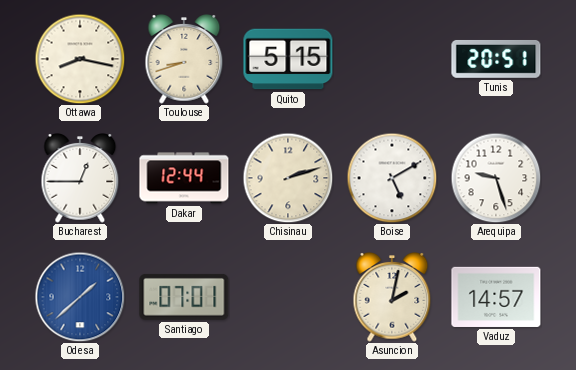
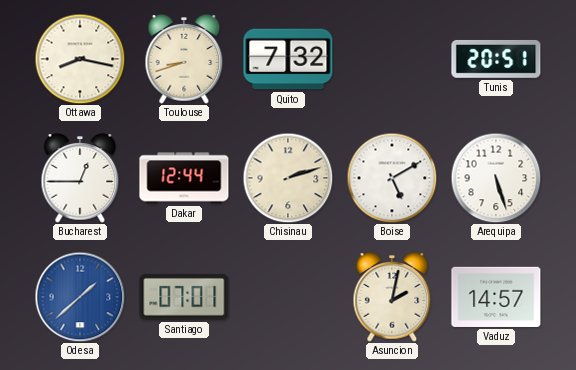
Quito: 5:15 -> 7:32 (288, 59)
Arequipa: 9:27 -> 5:27 (496, 178)
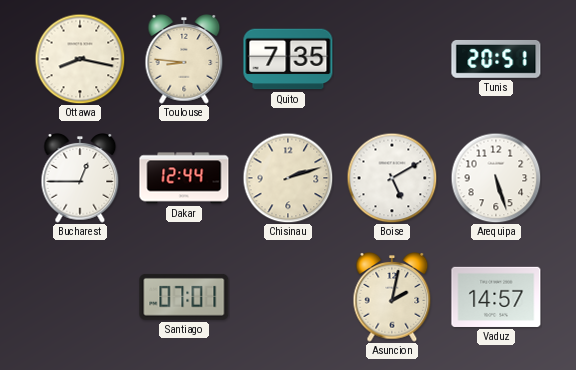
Toulouse: 8:42 -> 8:46 (184, 60)
Quito: 7:32 -> 7:35 (288, 59)
Odesa: 1:38 -> none (80, 297)
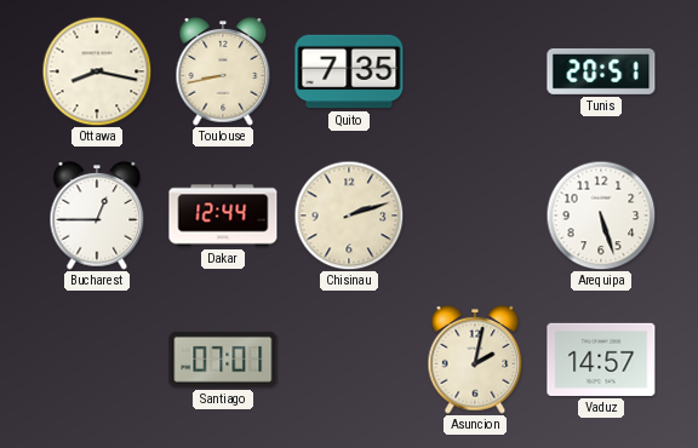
Toulouse: 8:46 -> 8:43 (223, 73)
Boise: 5:10 -> none (392, 178)
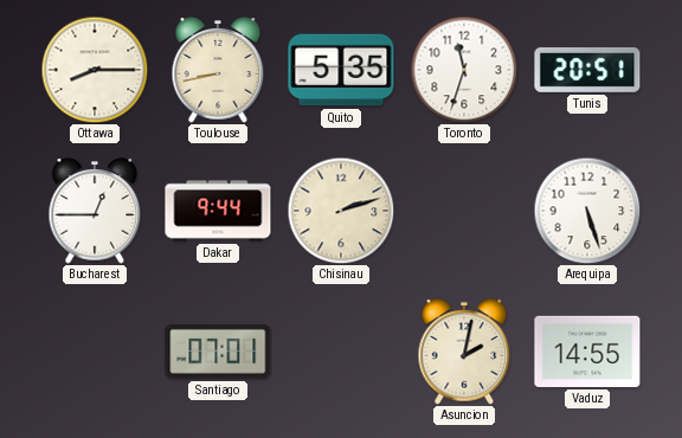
Ottawa: 8:17 -> 8:15 (95, 70)
Quito: 7:35 -> 5:35 (341, 70)
Toronto: none -> 11:33 (464, 70)
Dakar: 12:44 -> 9:44 (218, 211)
Vaduz: 14:57 -> 14:55 (587, 352)
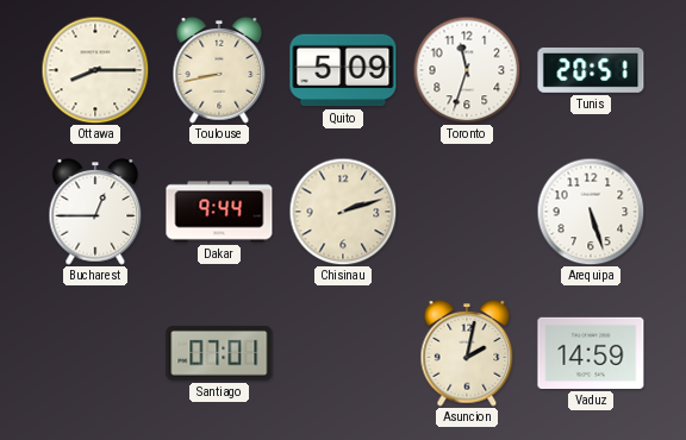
Quito: 5:35 -> 5:09 (343, 70)
Vaduz: 14:55 -> 14:59 (591, 353)
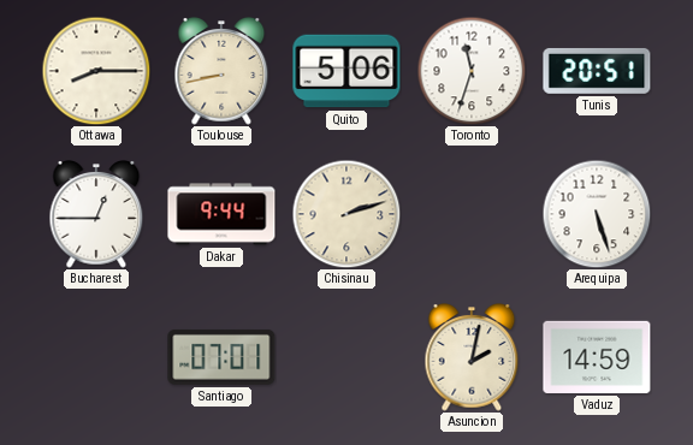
Quito: 5:09 -> 5:06 (346, 71)
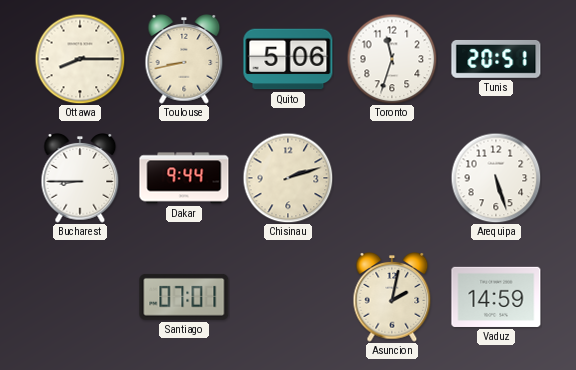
Bucharest: 12:45 -> 8:45 (80, 179)
